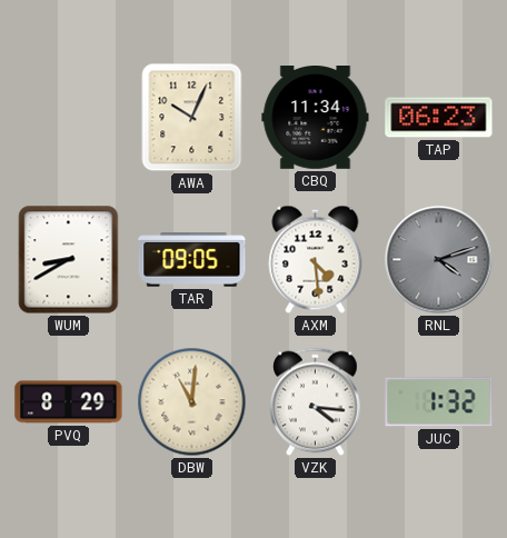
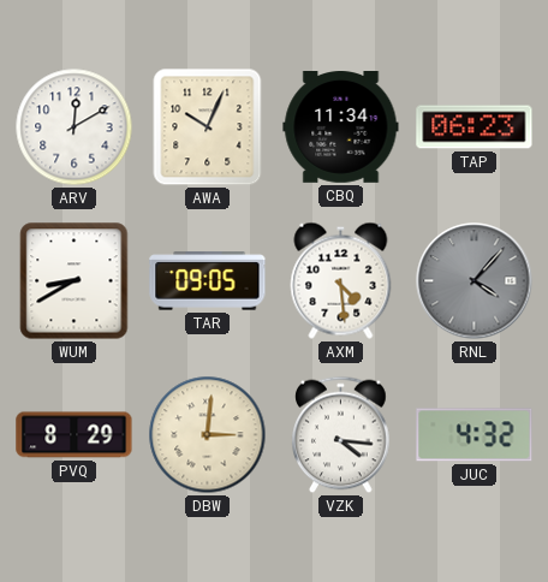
ARV: none -> 12:10 (75, 127)
RNL: 4:12 -> 4:07 (475, 281)
DBW: 11:01 -> 3:01 (208, 435)
JUC: 1:32 -> 4:32 (475, 435)
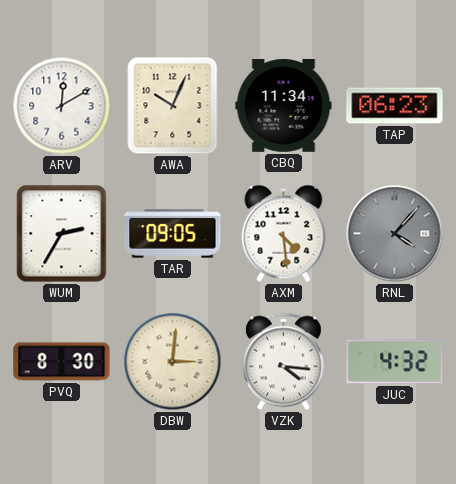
WUM: 8:40 -> 2:35 (62, 234)
PVQ: 8:29 -> 8:30 (62, 362)
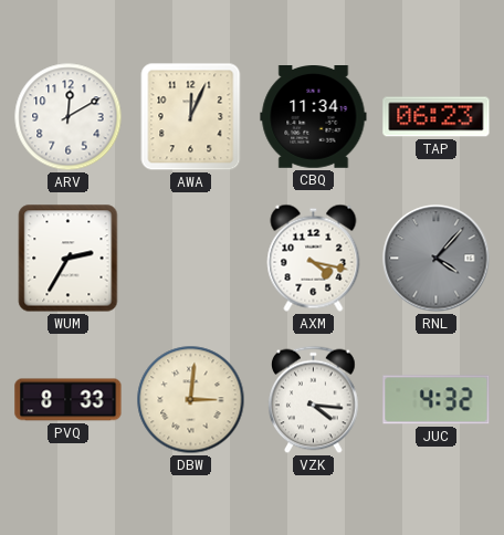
AWA: 10:04 -> 12:04 (191, 117)
TAR: 09:05 -> none (173, 234)
AXM: 4:29 -> 4:17 (314, 258)
PVQ: 8:30 -> 8:33 (69, 400)
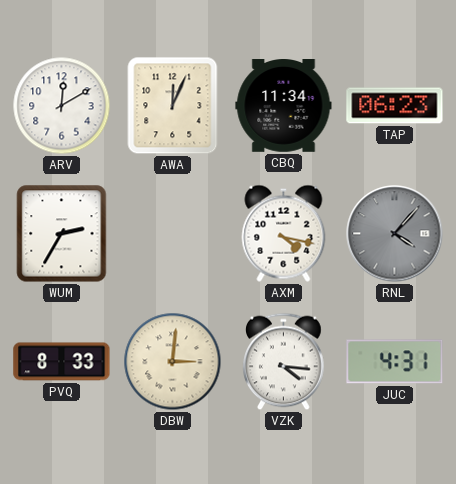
JUC: 4:32 -> 4:31 (395, 362)
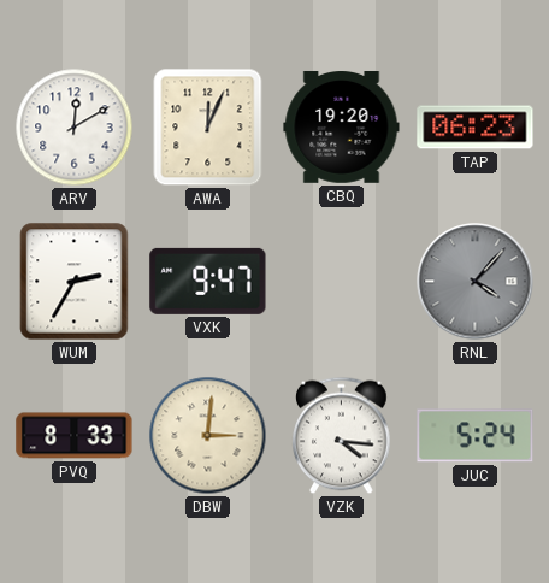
CBQ: 11:34 -> 19:20 (342, 128)
VXK: none -> 9:47 (208, 281)
AXM: 4:17 -> none (284, 233)
JUC: 4:31 -> 5:24 (476, 436)
